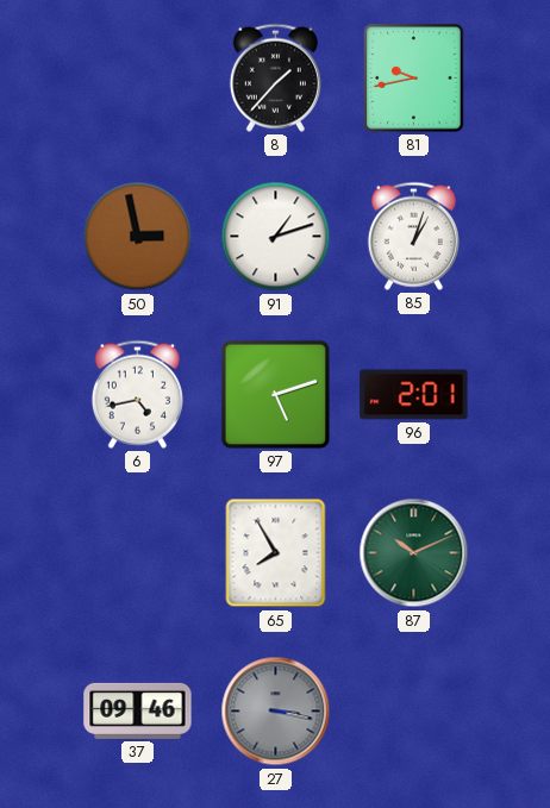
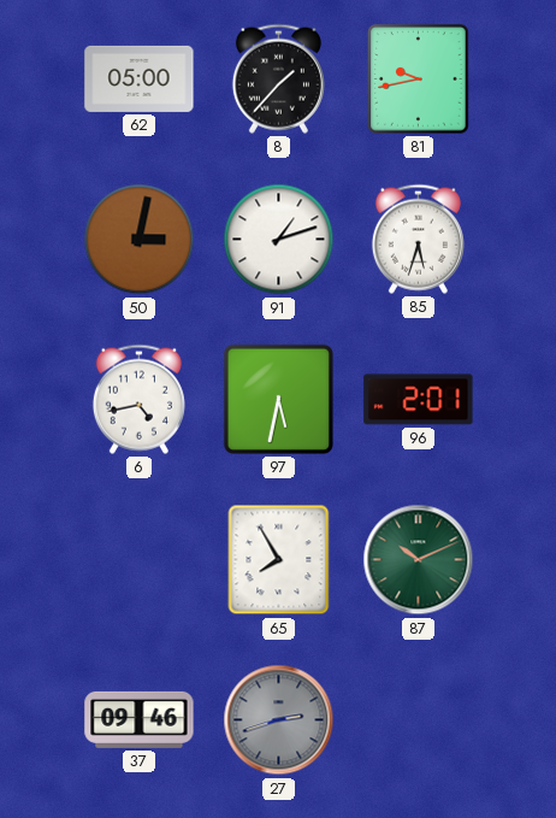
62: none -> 05:00 (140, 78)
50: 2:58 -> 3:02 (140, 240)
85: 1:03 -> 5:33 (418, 239)
97: 5:12 -> 5:32 (278, 399)
27: 3:17 -> 2:42 (279, 720)
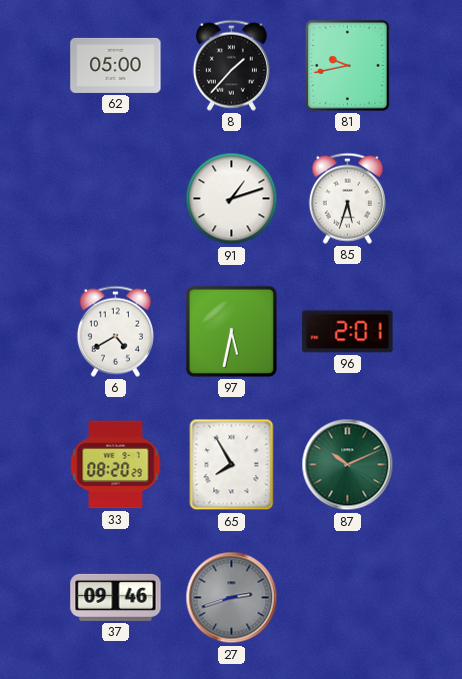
50: 3:02 -> none (140, 240)
6: 4:43 -> 4:40 (115, 331)
33: none -> 08:20 (116, 465)
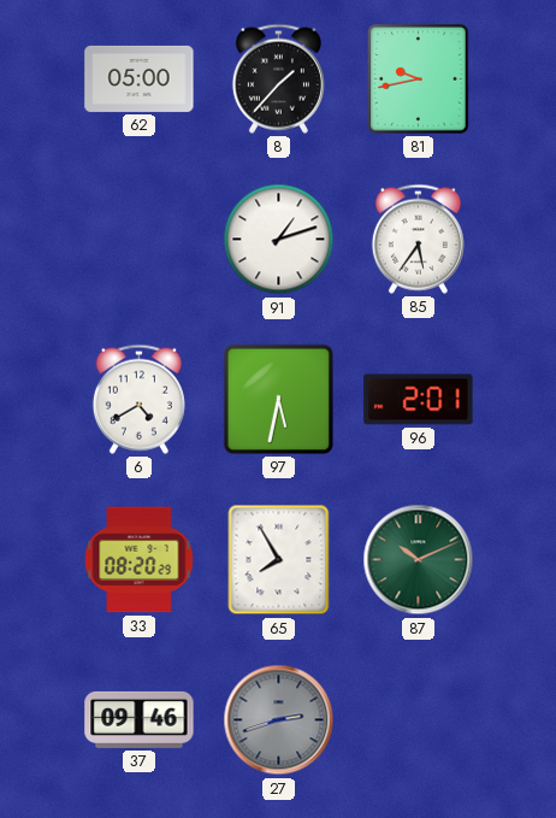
85: 5:33 -> 5:36 (418, 239)
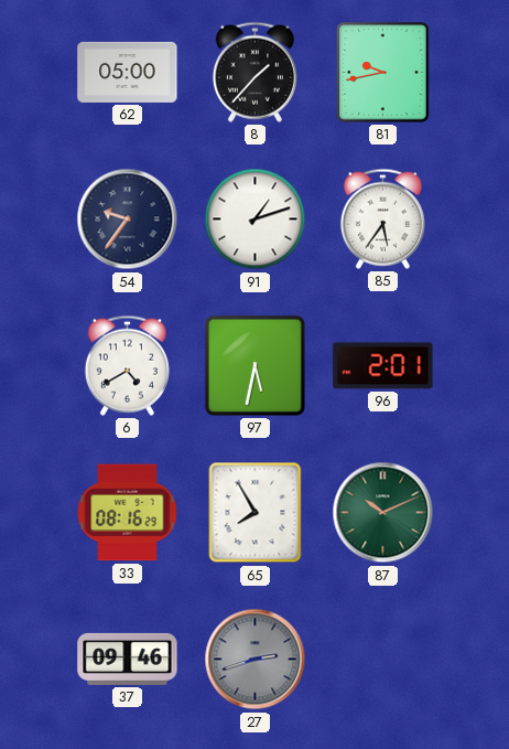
54: none -> 9:36 (128, 220)
33: 08:20 -> 08:16 (128, 513)
